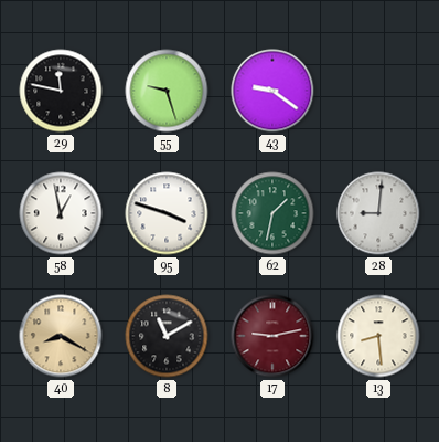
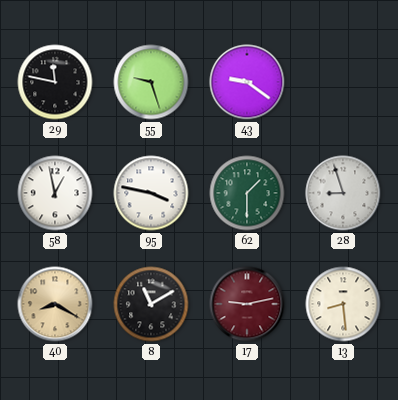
95: 3:48 -> 3:47 (151, 193)
62: 1:32 -> 1:30 (247, 193)
28: 9:01 -> 8:57 (343, 193)
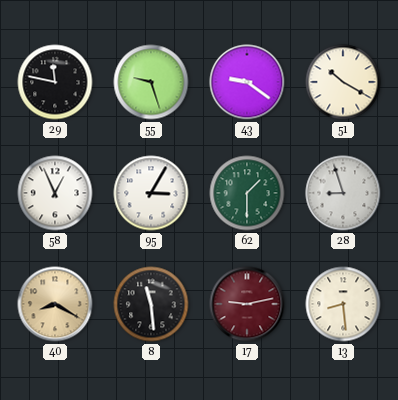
51: none -> 10:20 (343, 82)
58: 12:58 -> 12:56 (55, 193)
95: 3:47 -> 3:05 (151, 193)
8: 11:10 -> 11:29 (151, 304)
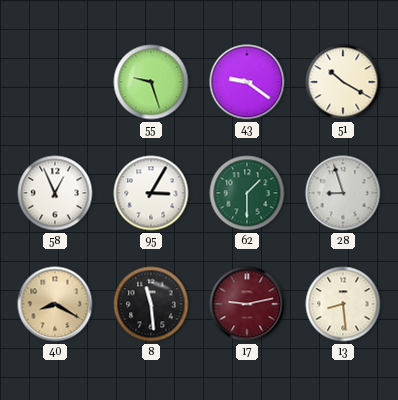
29: 11:47 -> none (55, 82)
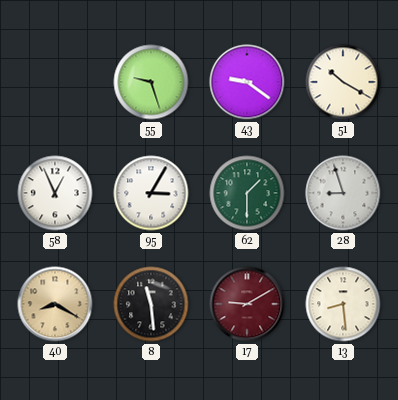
17: 9:13 -> 9:10 (247, 304)
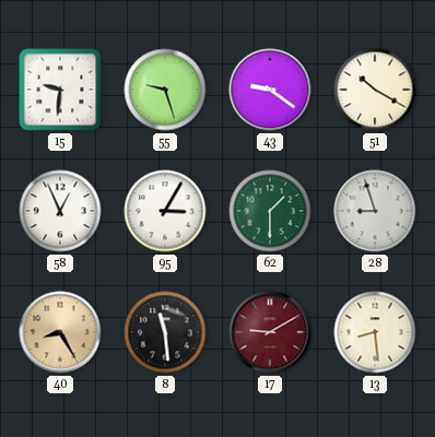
15: none -> 9:31 (60, 90)
40: 8:20 -> 8:25 (60, 332)
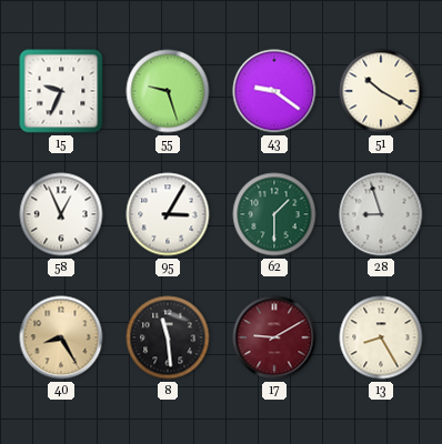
15: 9:31 -> 9:34 (61, 91)
13: 8:29 -> 8:25 (381, 337)
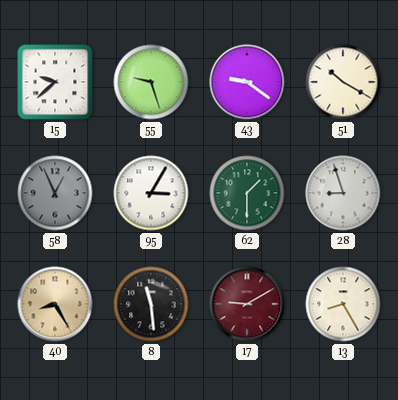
15: 9:34 -> 9:38 (55, 82)
58 dial: white -> grey (55, 193)
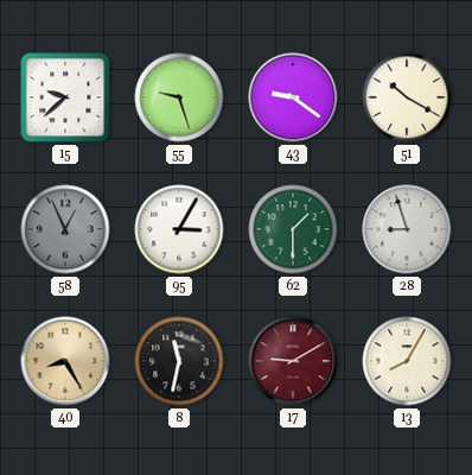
8: 11:29 -> 11:32 (179, 361)
13: 8:25 -> 8:05 (407, 361)
